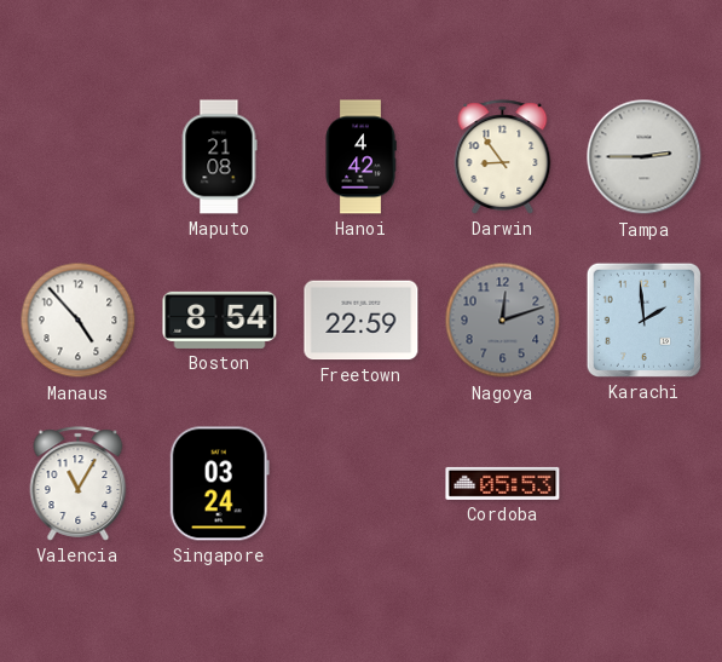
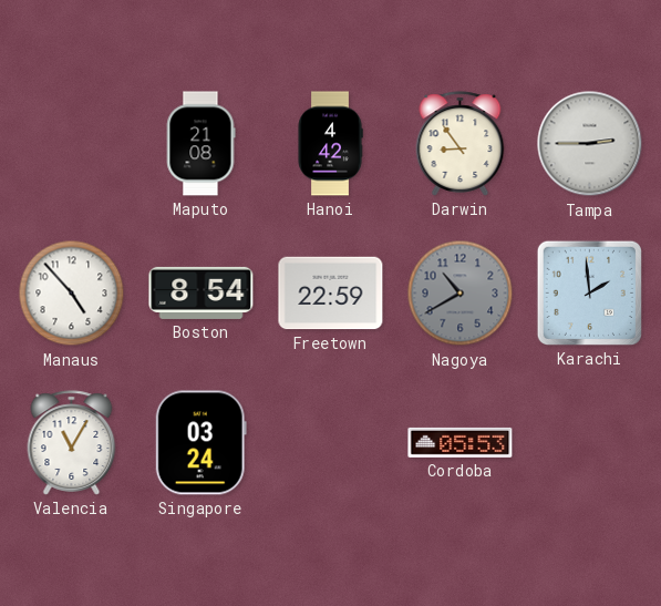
Nagoya: 12:12 -> 10:40 (461, 294)
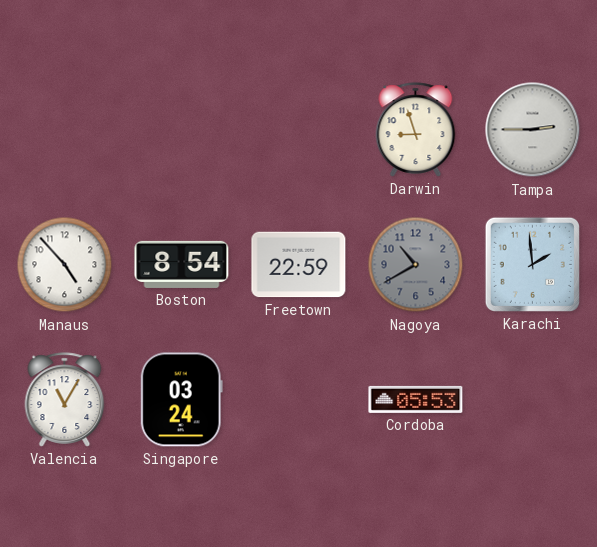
Maputo: 21:08 -> none (200, 144)
Hanoi: 4:42 -> none (330, 144)
Darwin: 8:54 -> 8:57 (416, 130)
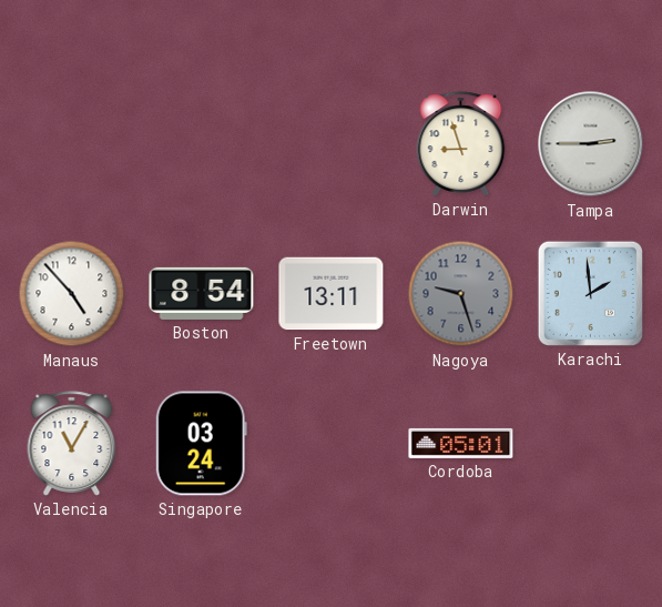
Freetown: 22:59 -> 13:11 (332, 294)
Nagoya: 10:40 -> 9:27 (461, 294)
Cordoba: 05:53 -> 05:01 (461, 443)
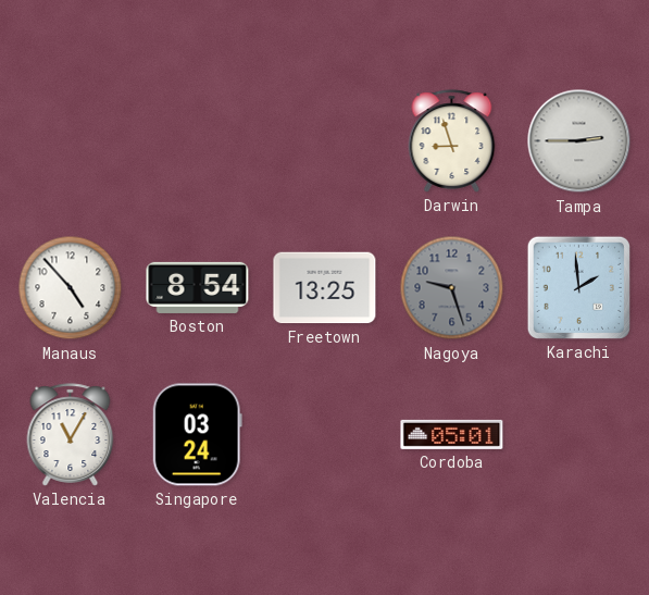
Freetown: 13:11 -> 13:25 (325, 288)
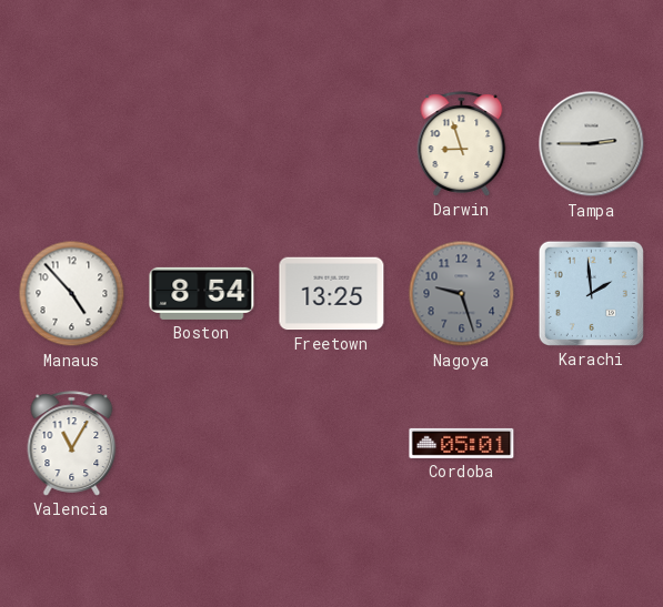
Singapore: 03:24 -> none (197, 435)
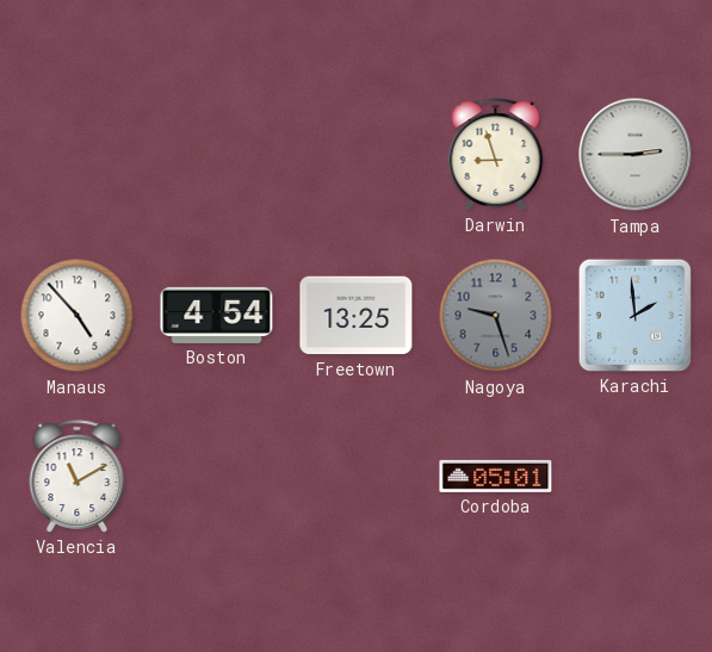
Boston: 8:54 -> 4:54 (217, 315)
Valencia: 11:05 -> 11:10 (78, 477)
